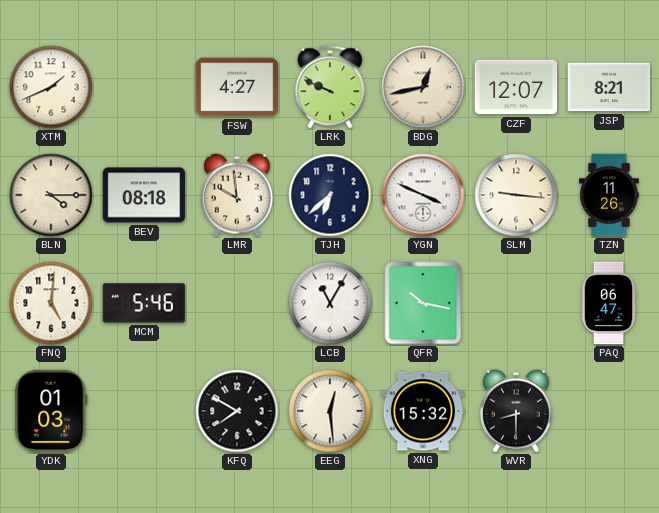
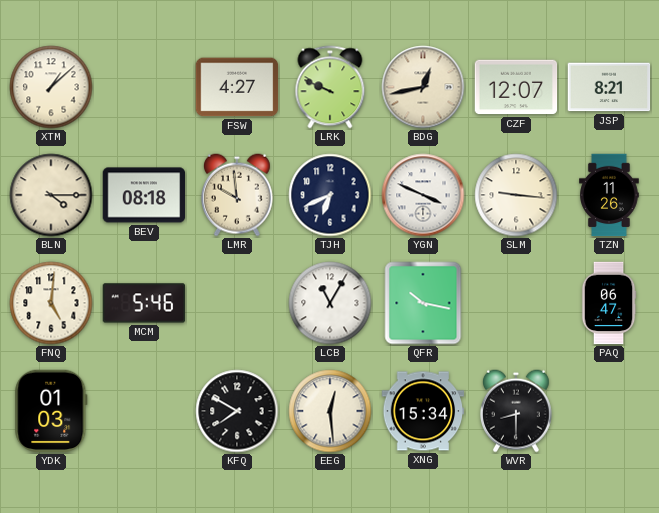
XTM: 1:41 -> 1:08 (51, 87)
TJH: 6:38 -> 6:41 (330, 195)
XNG: 15:32 -> 15:34 (423, 411)
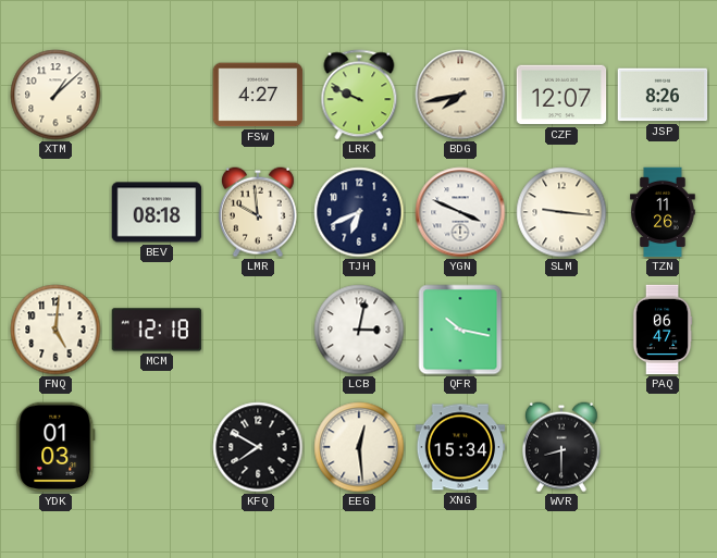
BDG: 12:43 -> 7:43 (460, 95)
JSP: 8:21 -> 8:26 (663, 95)
BLN: 4:15 -> none (51, 195)
MCM: 5:46 -> 12:18 (157, 330)
LCB: 11:05 -> 3:02 (359, 330)
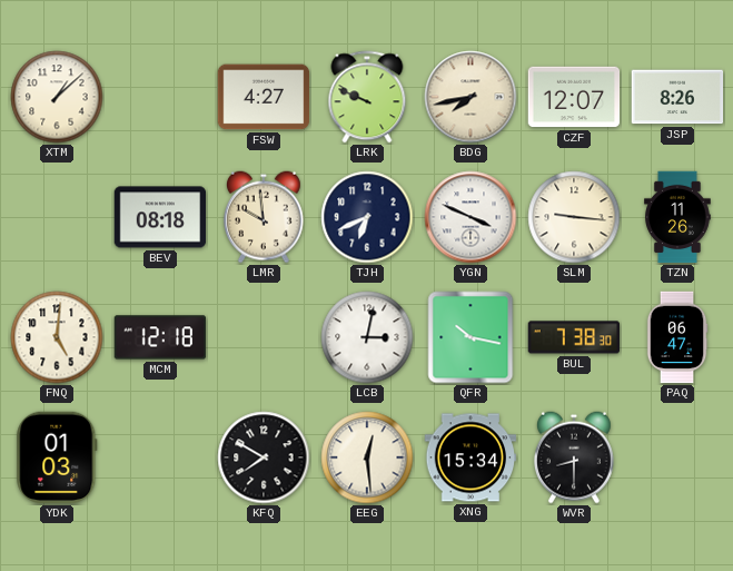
BUL: none -> 7:38 (574, 337)
